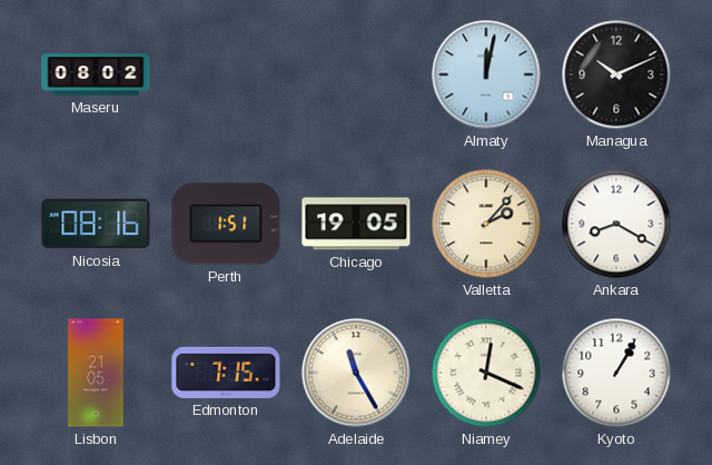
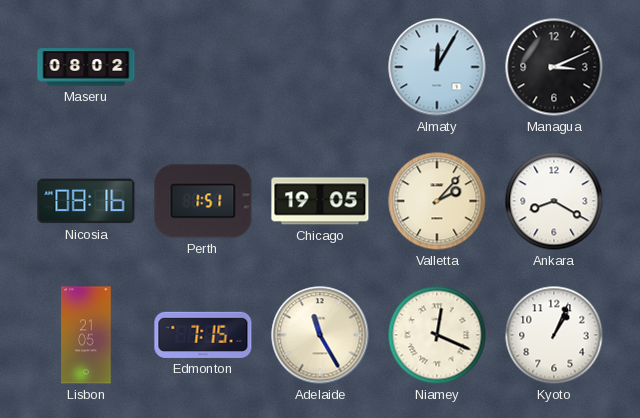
Almaty: 12:02 -> 12:05 (437, 67)
Managua: 10:11 -> 3:11 (554, 67)
Kyoto: 1:05 -> 1:04 (554, 335)
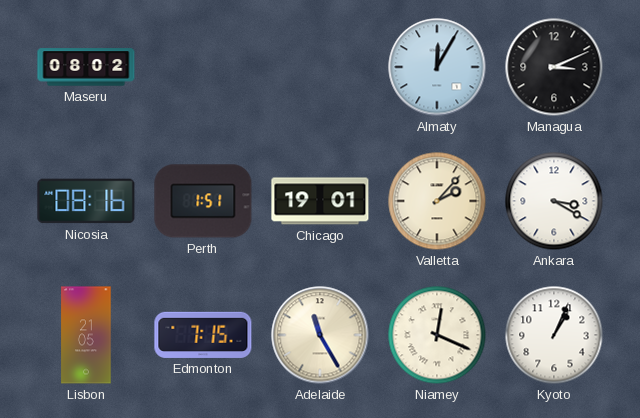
Chicago: 19:05 -> 19:01 (320, 201)
Ankara: 8:20 -> 3:20 (554, 201)
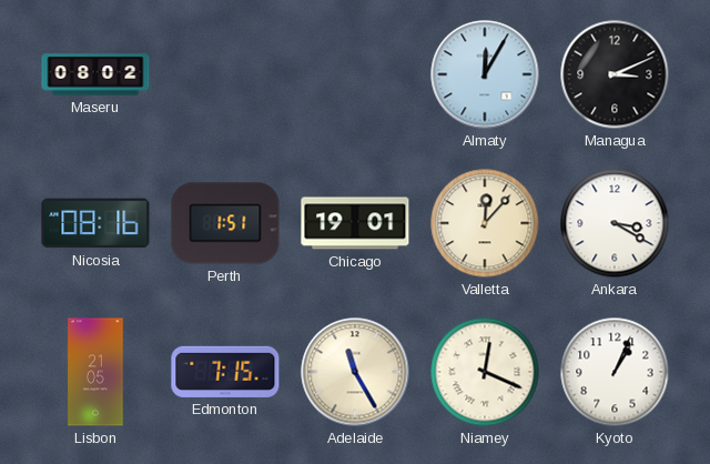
Valletta: 2:07 -> 12:07 (485, 223)
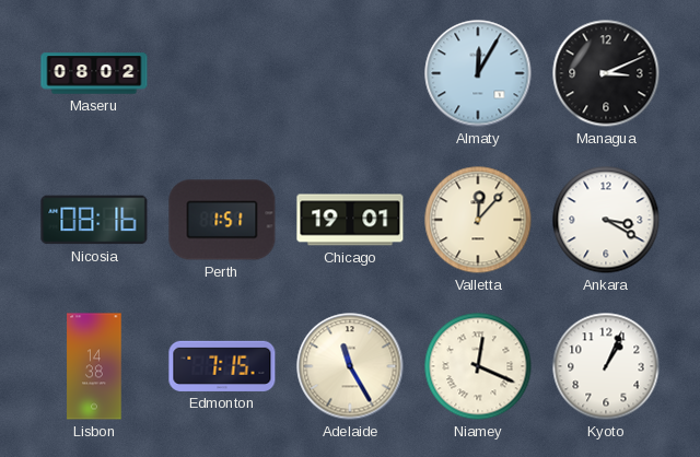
Lisbon: 21:05 -> 14:38 (94, 366)
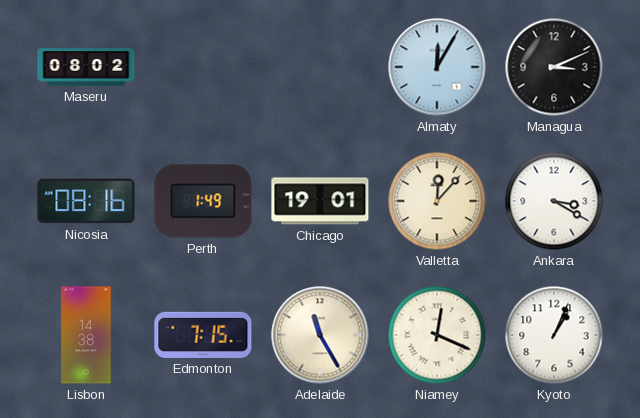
Perth: 1:51 -> 1:49 (203, 201)
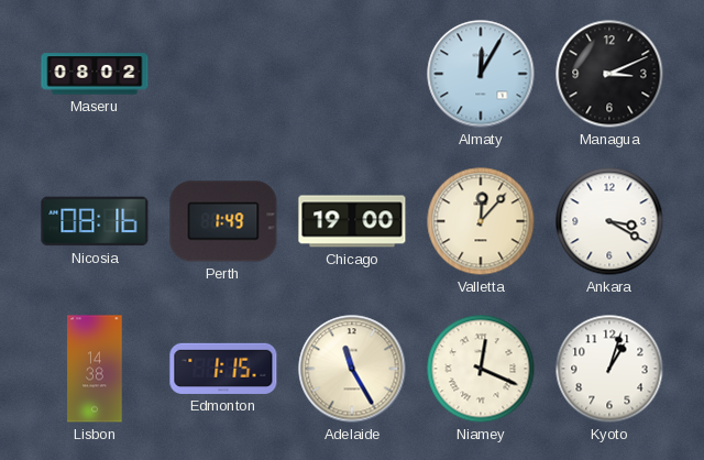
Chicago: 19:01 -> 19:00 (352, 221)
Edmonton: 7:15 -> 1:15 (223, 369)
Kyoto: 1:04 -> 1:03 (609, 369)
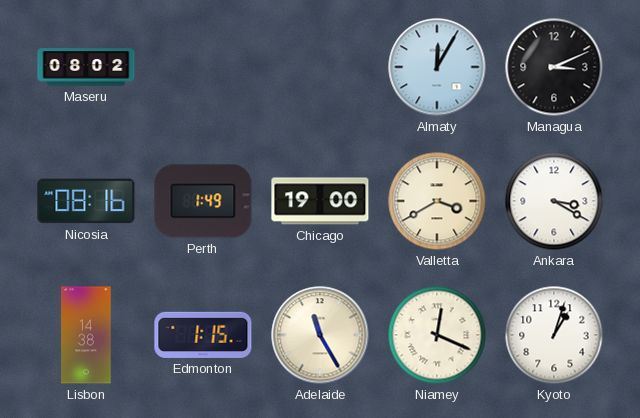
Valletta: 12:07 -> 3:40 (437, 201)
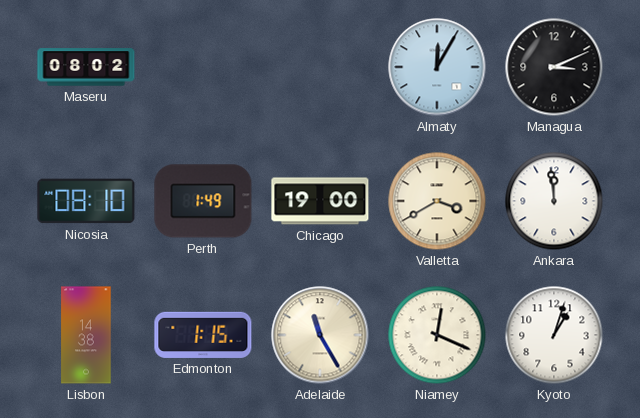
Nicosia: 08:16 -> 08:10 (86, 201)
Ankara: 3:20 -> 11:59 (554, 201)
